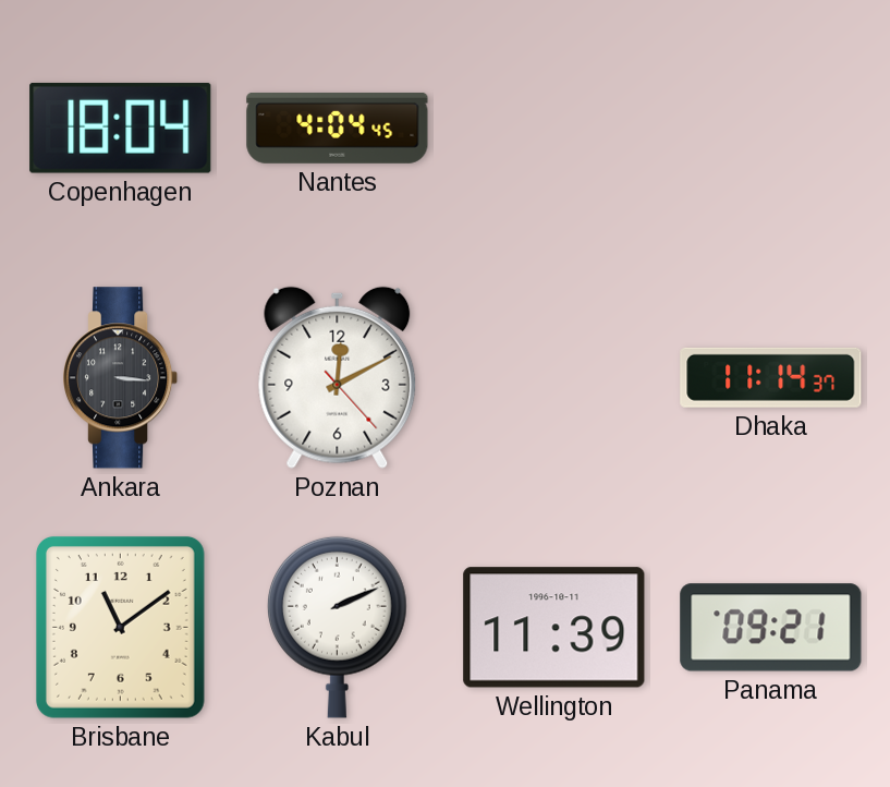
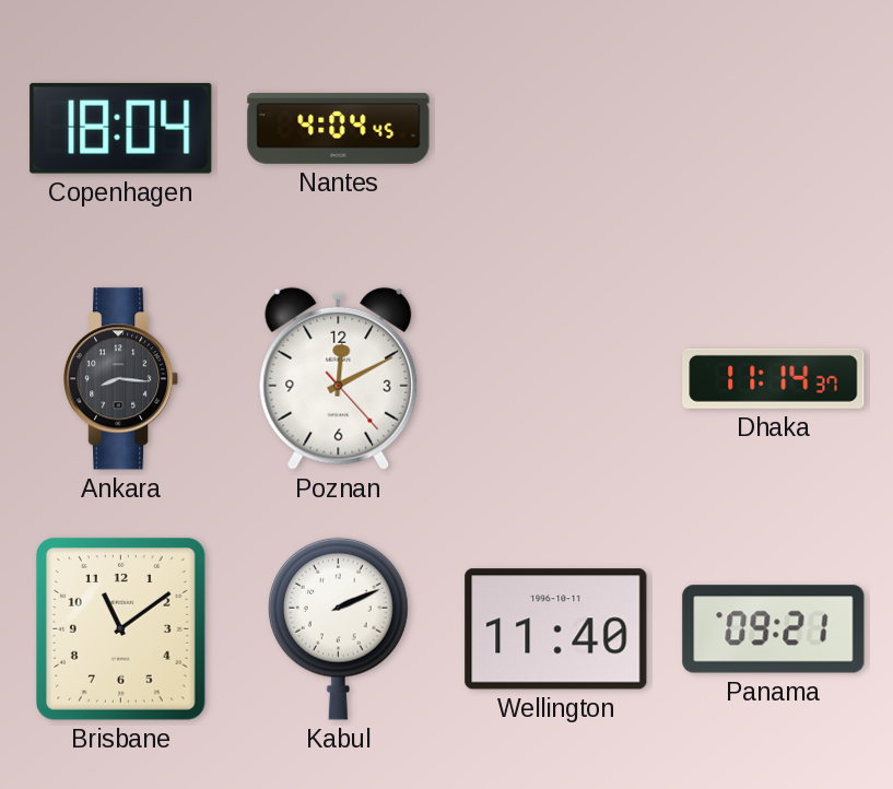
Ankara: 3:16 -> 8:16 (122, 379)
Wellington: 11:39 -> 11:40 (556, 629)
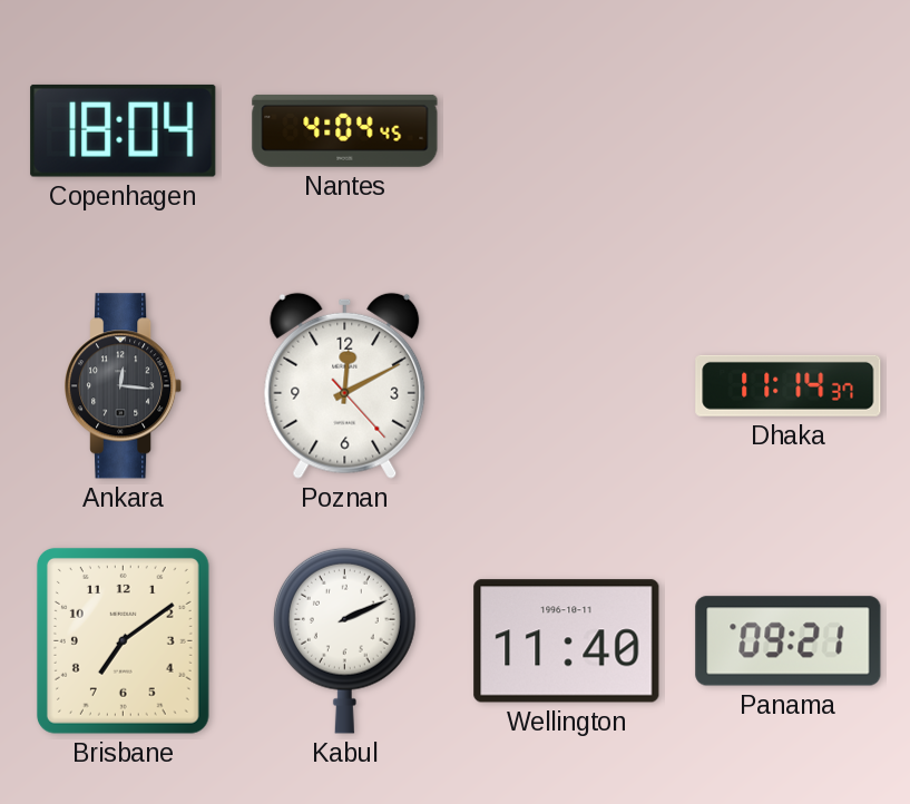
Ankara: 8:16 -> 12:16 (125, 386)
Brisbane: 11:09 -> 7:09 (123, 640)
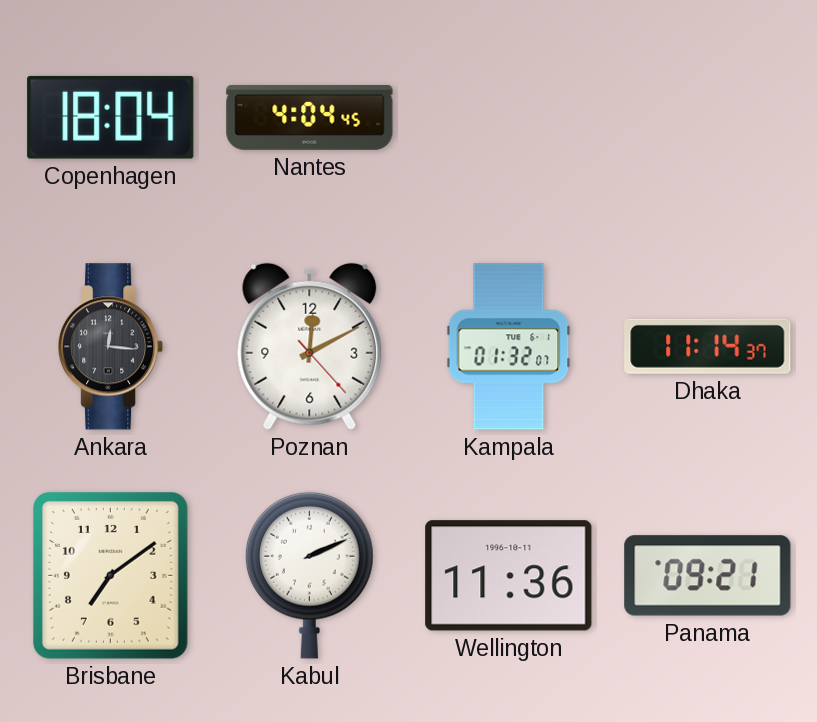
Kampala: none -> 01:32 (509, 347)
Wellington: 11:40 -> 11:36 (509, 576)
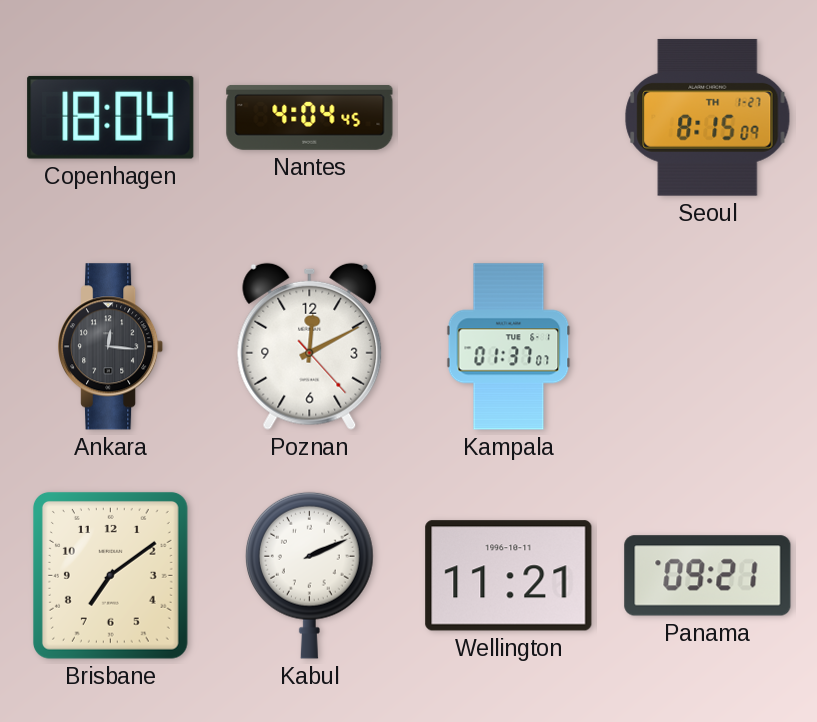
Seoul: none -> 8:15 (708, 117)
Kampala: 01:32 -> 01:37 (509, 347)
Dhaka: 11:14 -> none (708, 346)
Wellington: 11:36 -> 11:21 (509, 576)
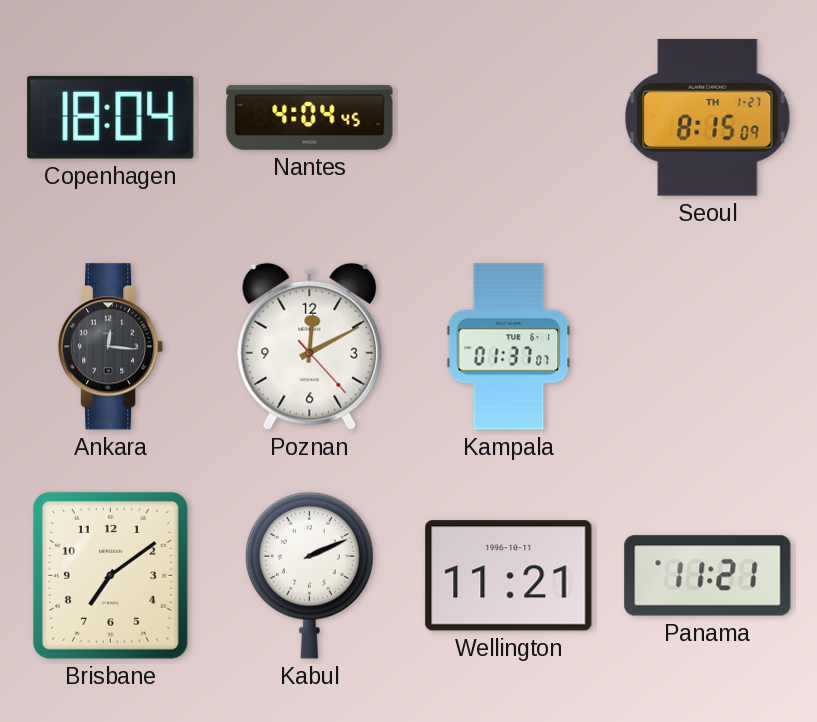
Panama: 09:21 -> 11:21 (708, 576)
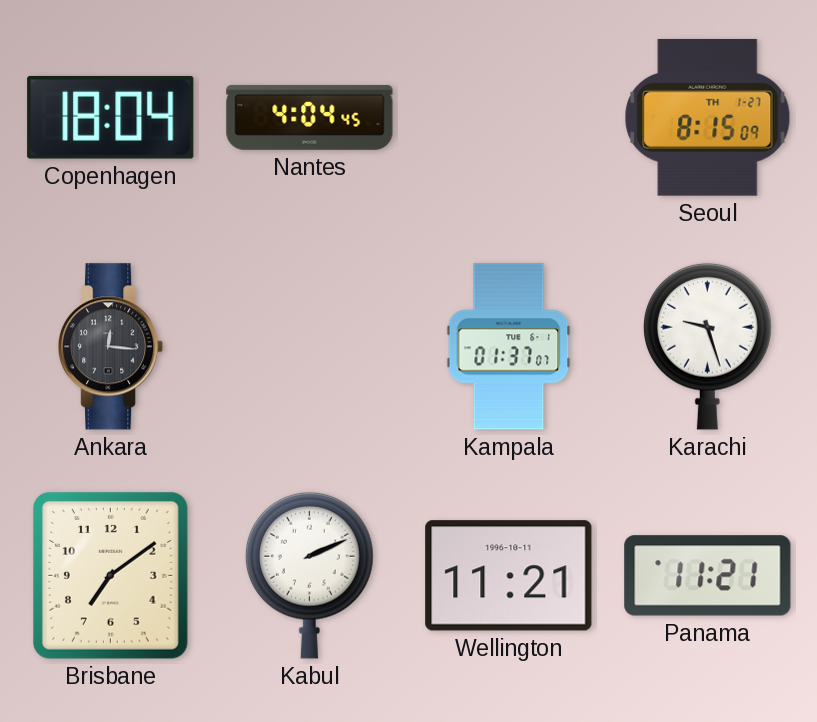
Poznan: 12:10 -> none (310, 346)
Karachi: none -> 9:27 (708, 346)
